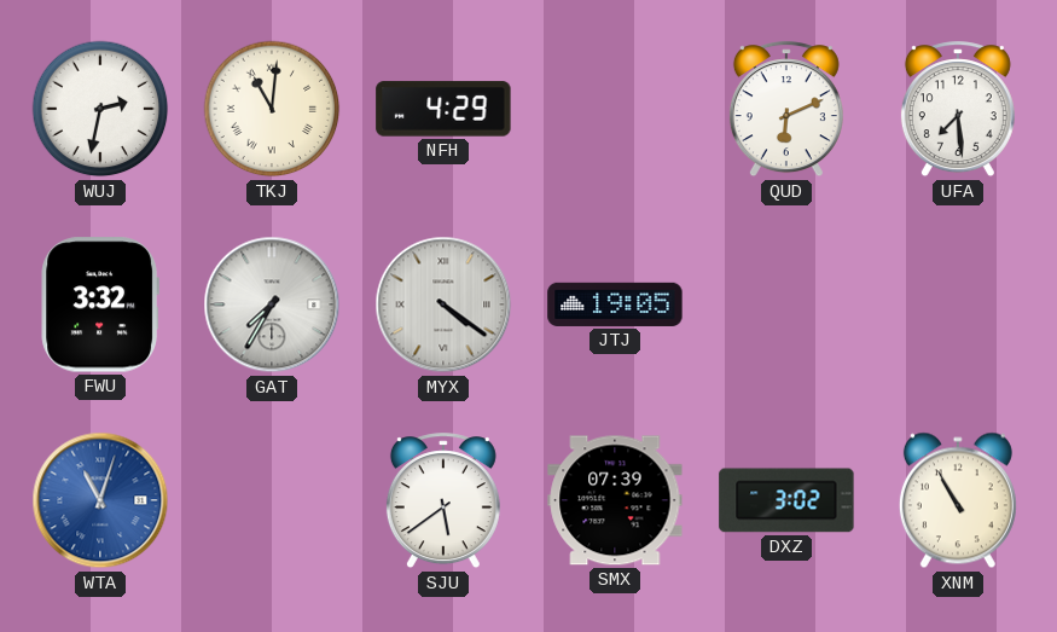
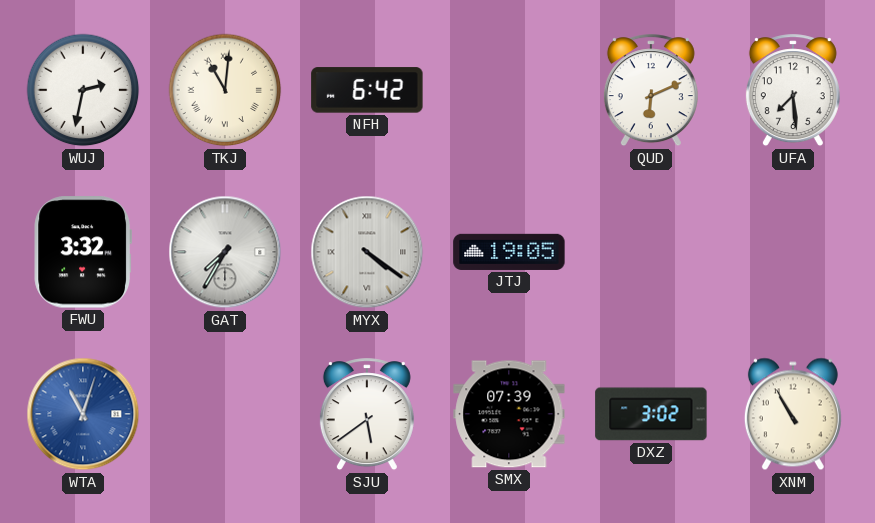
NFH: 4:29 -> 6:42 (367, 90)
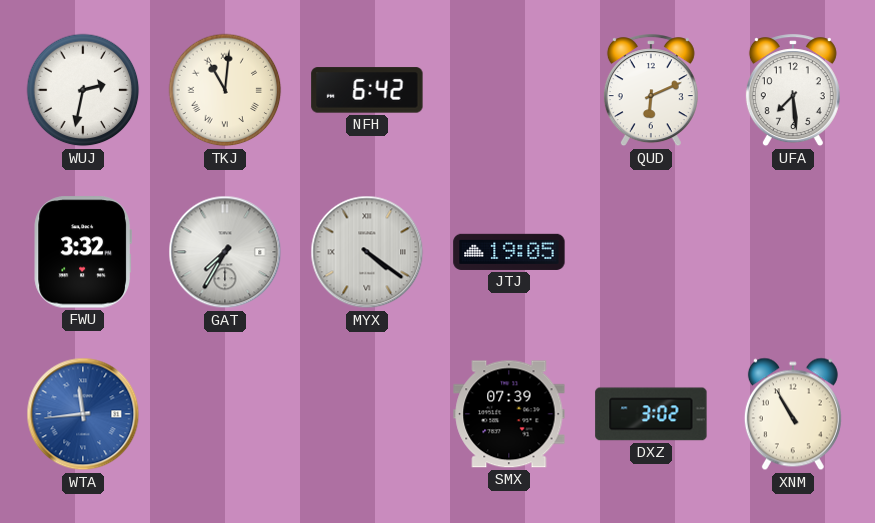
WTA: 11:03 -> 11:44 (83, 414)
SJU: 5:39 -> none (367, 415)
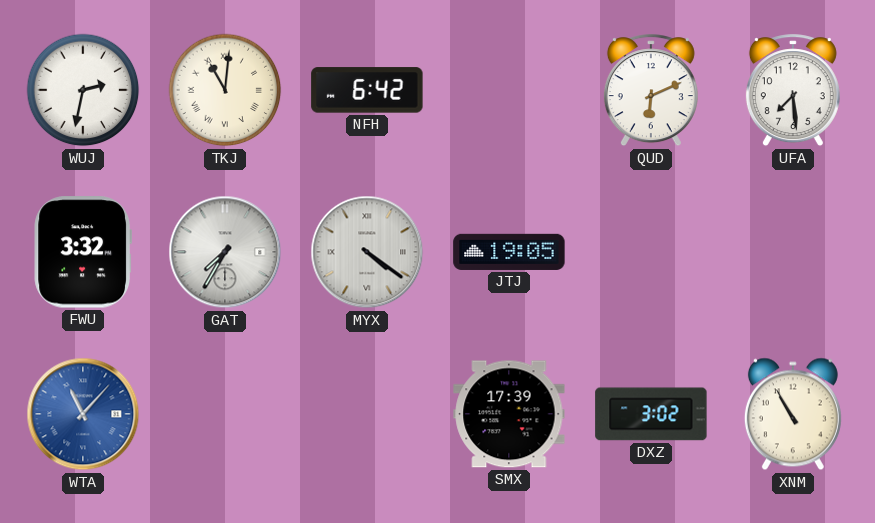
WTA: 11:44 -> 11:07 (83, 414)
SMX: 07:39 -> 17:39 (509, 414)
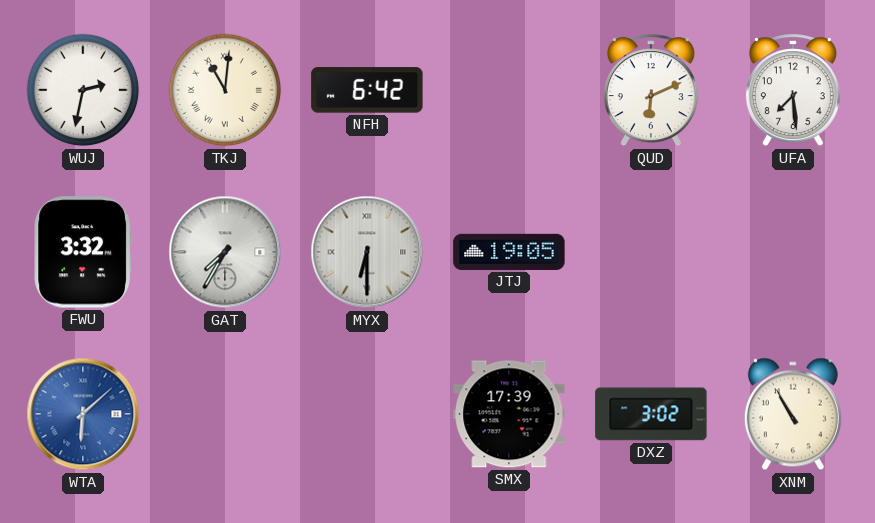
MYX: 4:21 -> 6:30 (367, 252)
WTA: 11:07 -> 6:08 (83, 414)
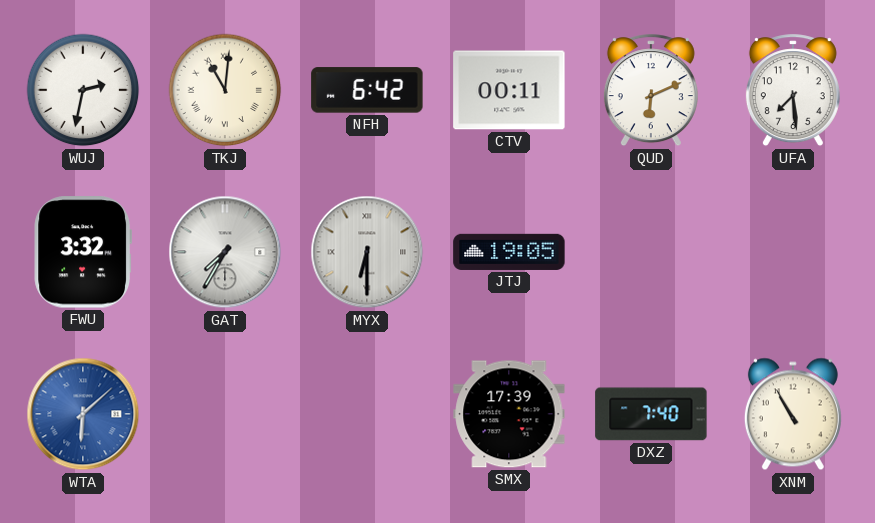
CTV: none -> 00:11 (509, 90)
DXZ: 3:02 -> 7:40 (651, 414)
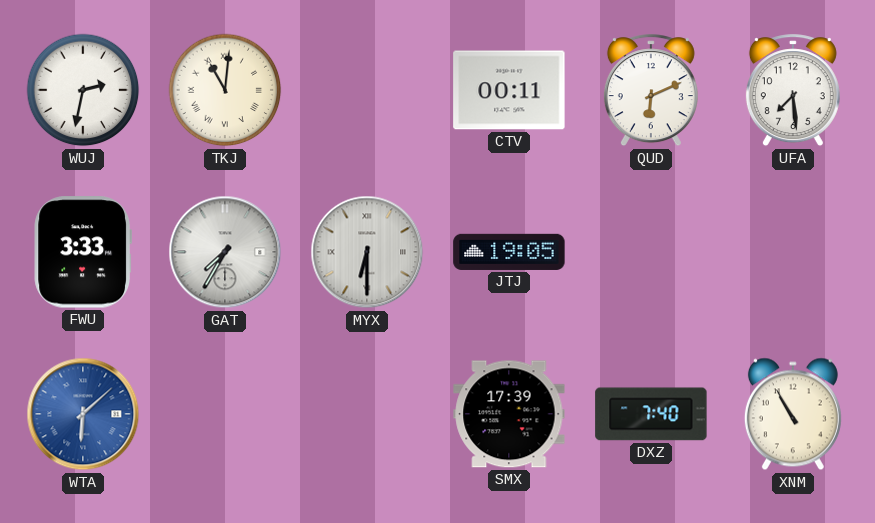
NFH: 6:42 -> none (367, 90)
FWU: 3:32 -> 3:33 (82, 252)
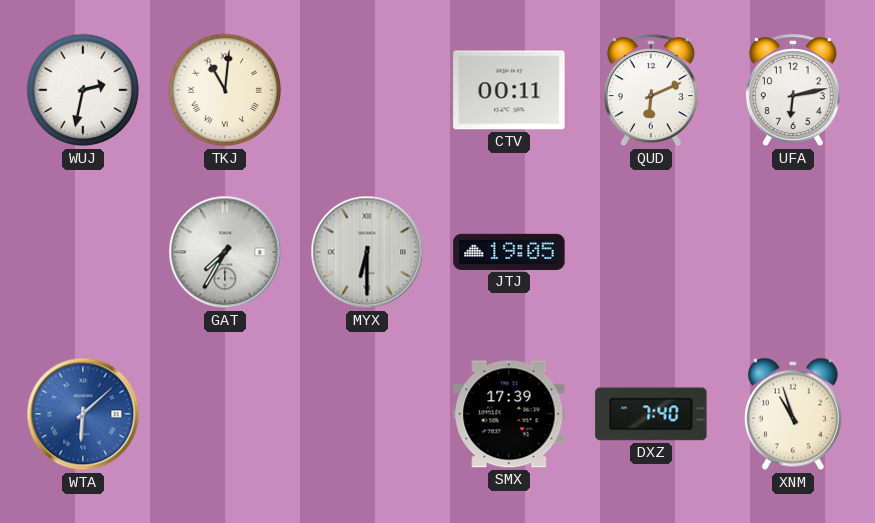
UFA: 7:29 -> 6:13 (793, 91)
FWU: 3:33 -> none (82, 252)
XNM: 10:55 -> 10:57 (793, 414)
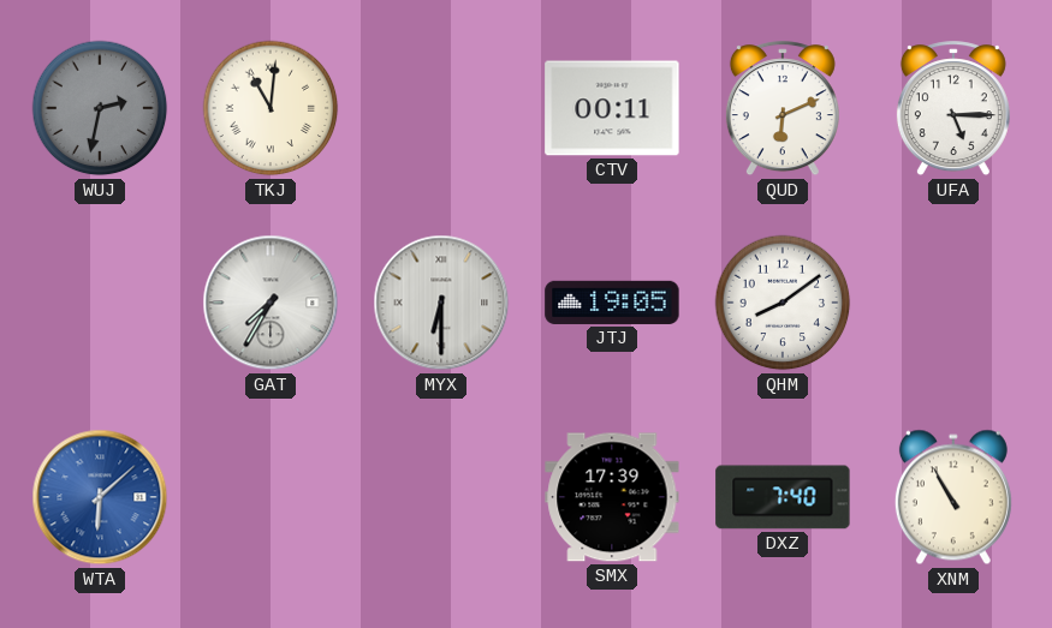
WUJ dial: white -> grey (100, 108)
UFA: 6:13 -> 5:15 (953, 109)
QHM: none -> 8:09 (783, 303)
XNM: 10:57 -> 10:55 (953, 497)
